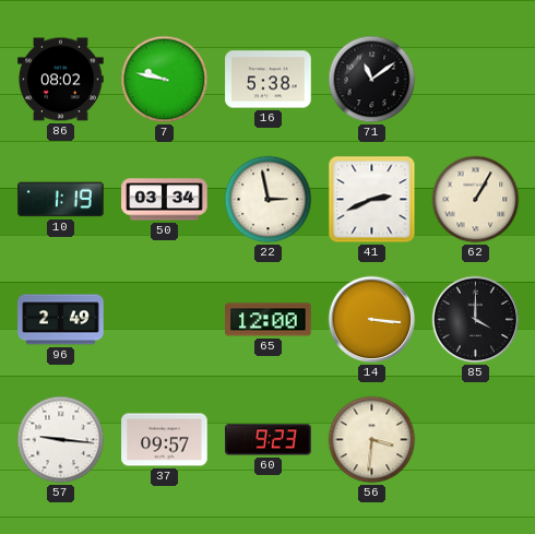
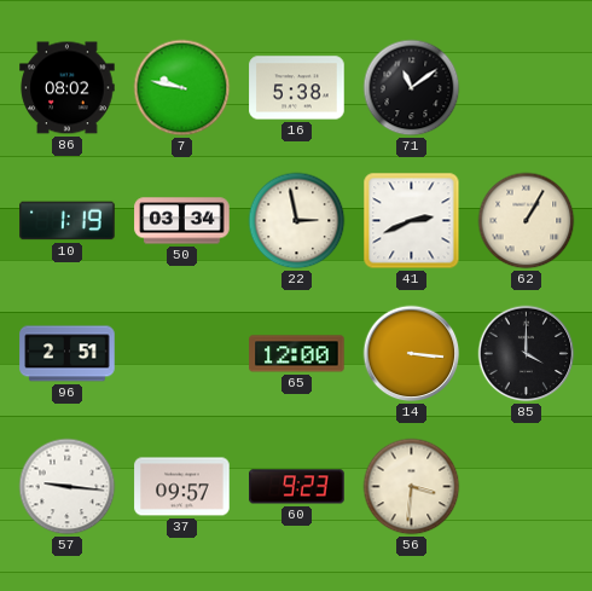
96: 2:49 -> 2:51 (68, 354)
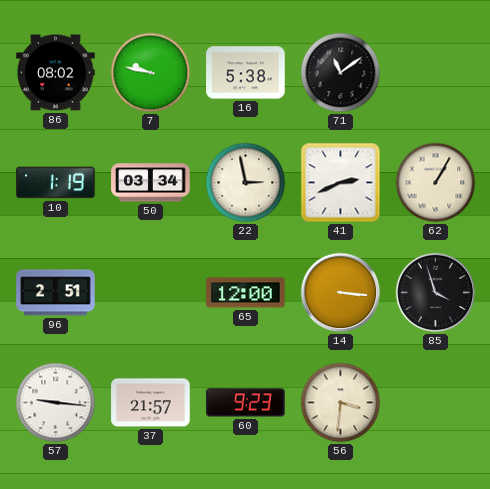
85: 4:00 -> 3:57 (436, 293)
37: 09:57 -> 21:57 (151, 403)
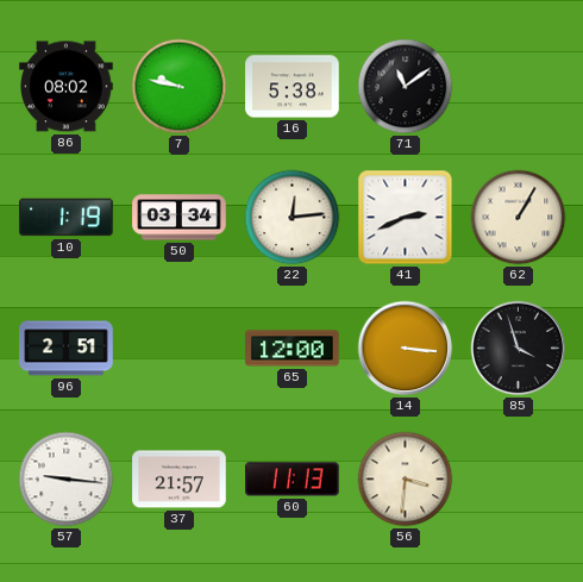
22: 2:58 -> 12:14 (293, 218)
60: 9:23 -> 11:13 (293, 480)
